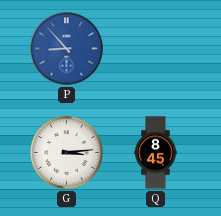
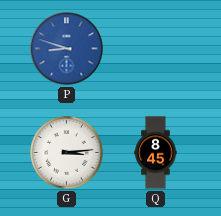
P: 8:53 -> 8:48 (67, 49)
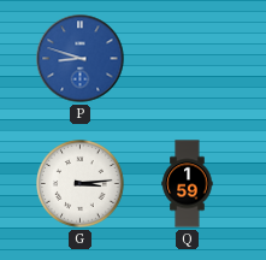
Q: 8:45 -> 1:59 (188, 184)
